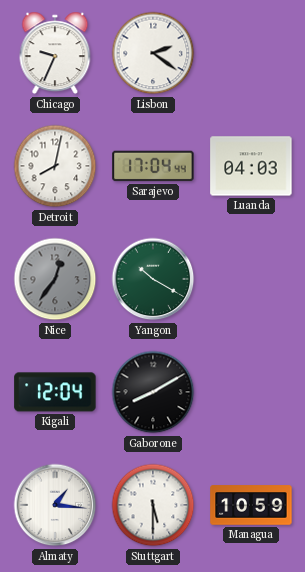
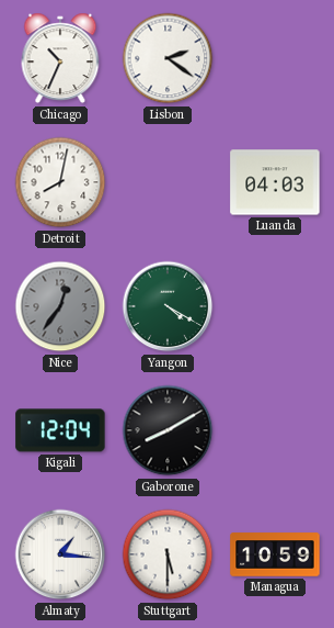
Chicago: 9:34 -> 10:34 (60, 58)
Sarajevo: 17:04 -> none (153, 166)
Yangon: 10:20 -> 4:20 (168, 306)
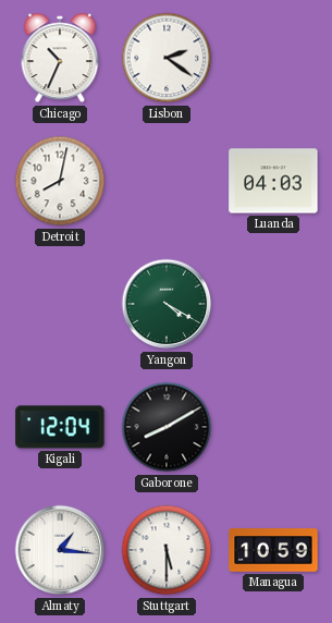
Nice: 12:36 -> none (60, 306)
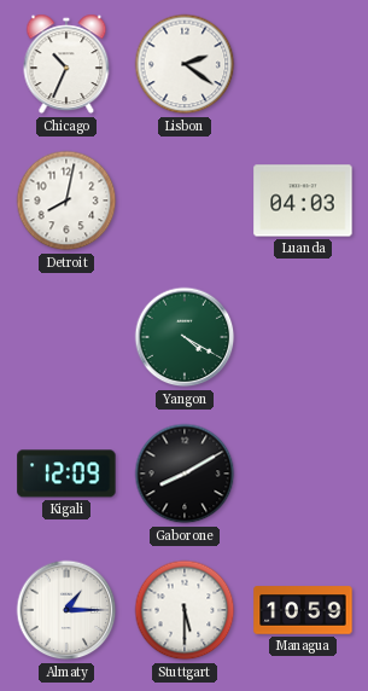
Kigali: 12:04 -> 12:09 (66, 474)
Almaty: 1:16 -> 1:15 (66, 610)
